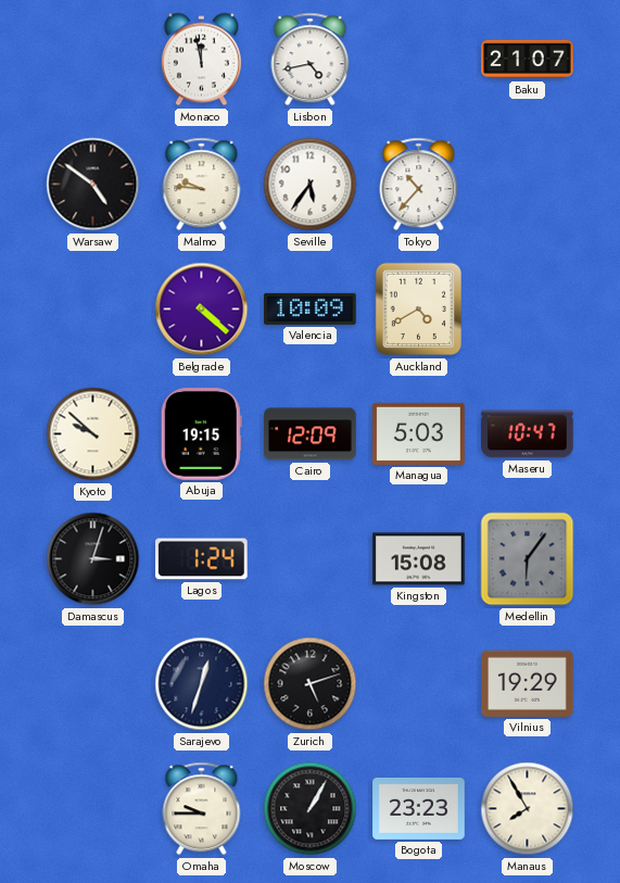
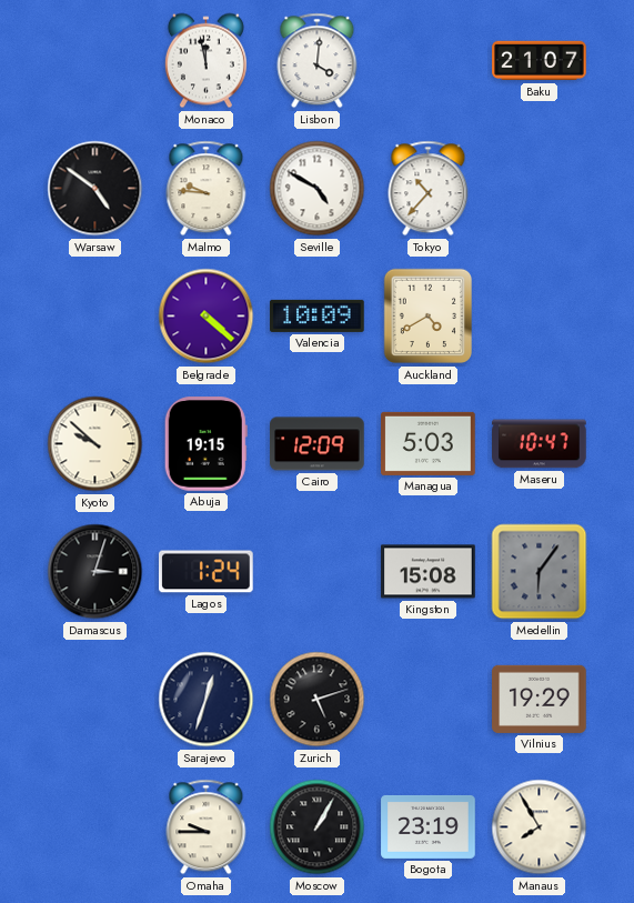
Lisbon: 4:43 -> 4:01 (318, 61)
Seville: 5:36 -> 4:50 (318, 189)
Bogota: 23:23 -> 23:19 (429, 826)
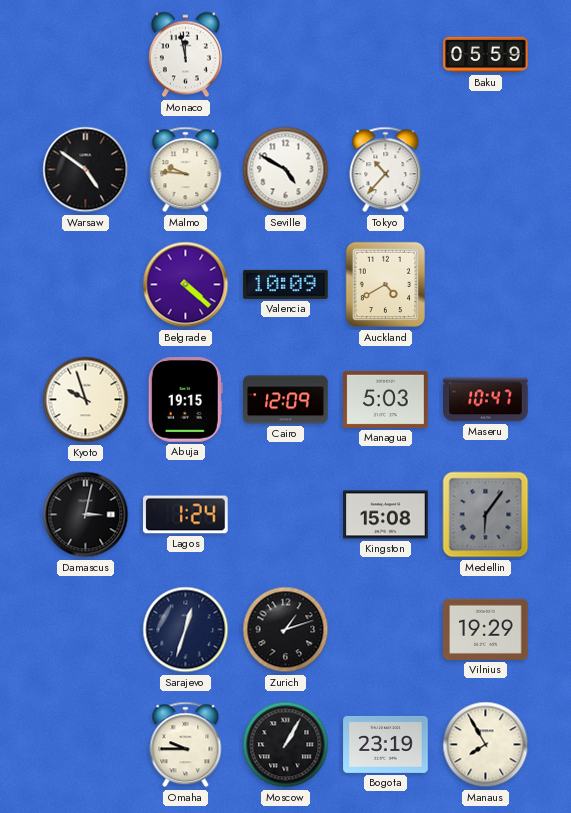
Lisbon: 4:01 -> none (318, 61)
Baku: 21:07 -> 05:59 (486, 55)
Kyoto: 9:52 -> 9:57 (86, 400)
Damascus: 3:03 -> 3:02 (86, 515)
Zurich: 5:12 -> 1:12 (286, 630)
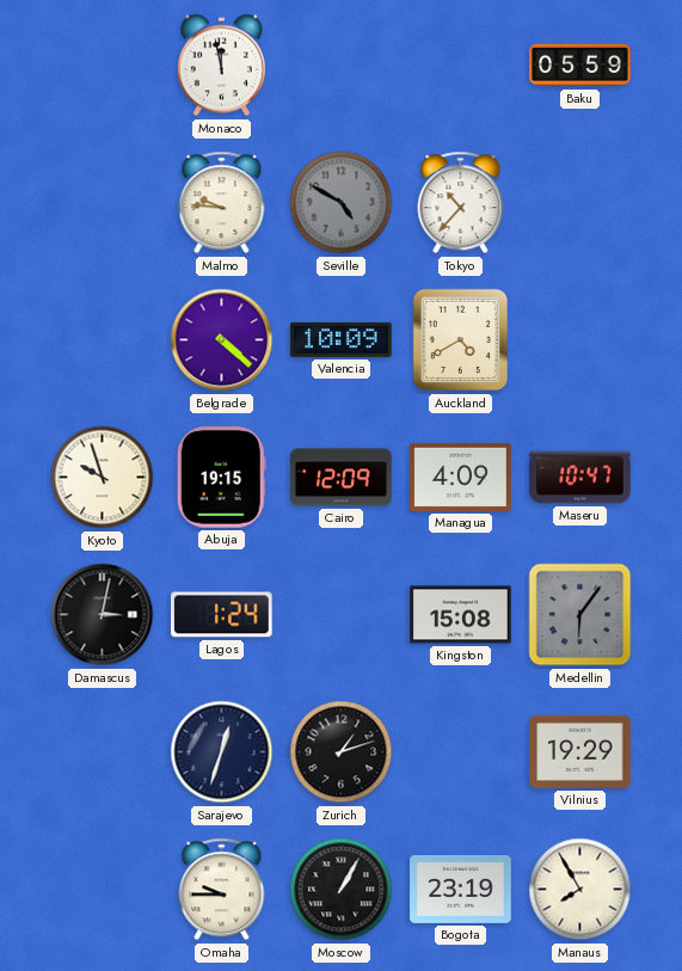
Warsaw: 4:51 -> none (86, 170)
Seville dial: white -> grey (342, 203)
Managua: 5:03 -> 4:09 (461, 477)
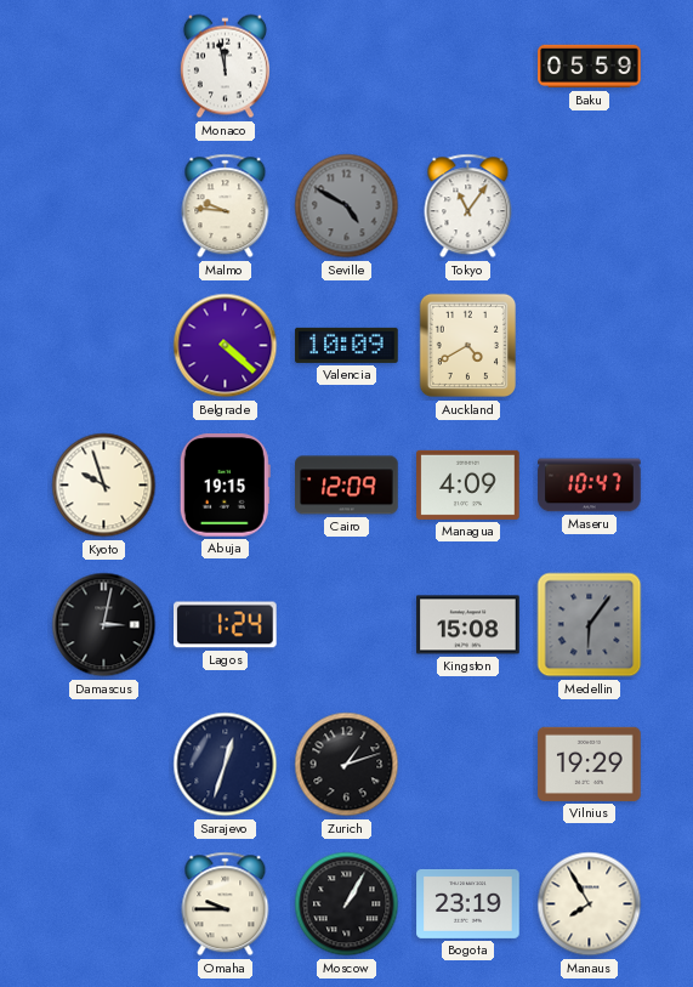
Tokyo: 10:37 -> 11:06 (468, 206)
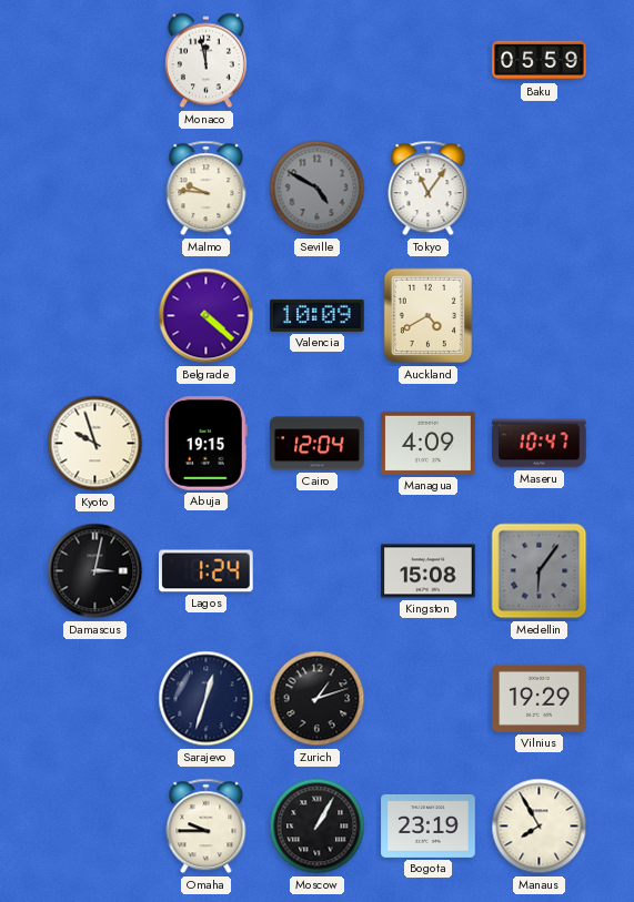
Cairo: 12:09 -> 12:04 (318, 444)
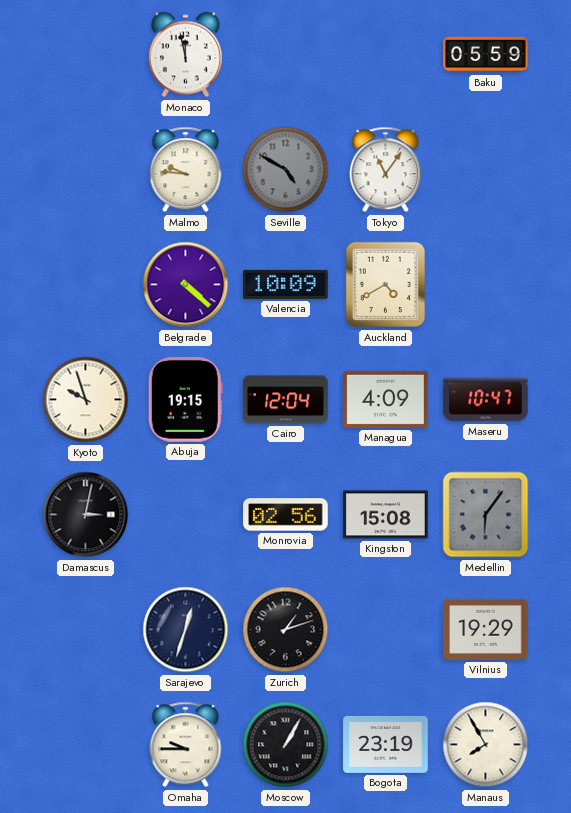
Lagos: 1:24 -> none (207, 571)
Monrovia: none -> 02:56 (286, 515)
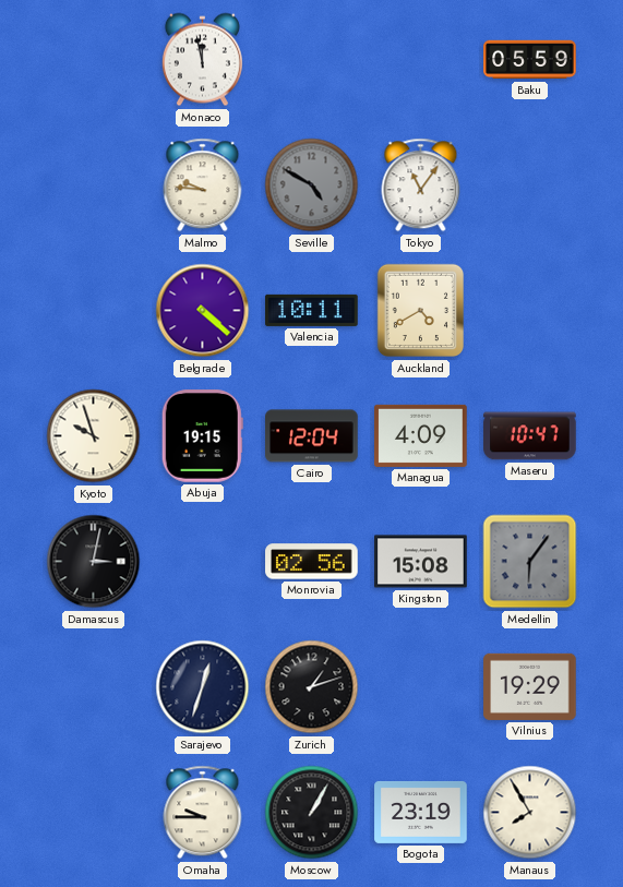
Valencia: 10:09 -> 10:11 (312, 310)
